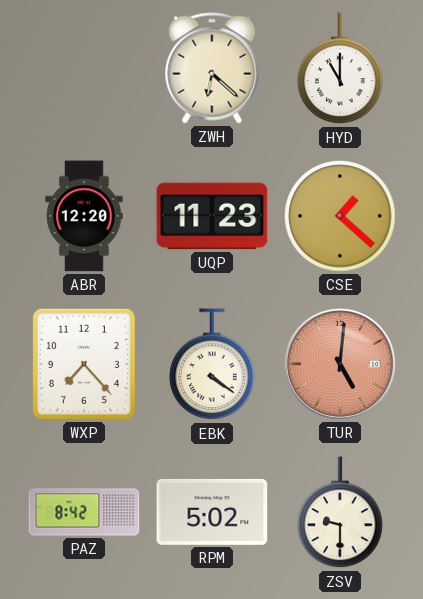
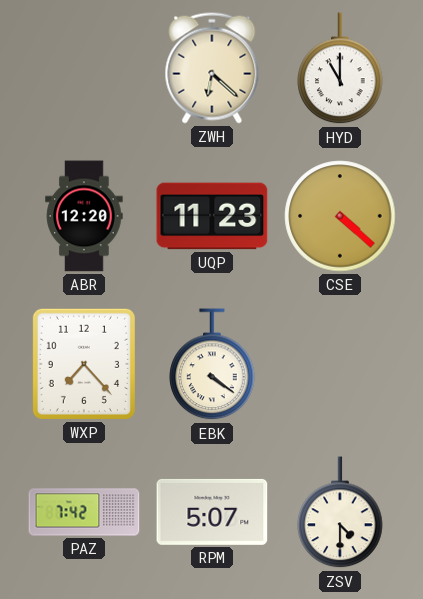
CSE: 1:22 -> 4:22 (340, 216)
TUR: 5:01 -> none (340, 364)
PAZ: 8:42 -> 7:42 (84, 512)
RPM: 5:02 -> 5:07 (212, 512)
ZSV: 9:30 -> 4:30 (340, 513)
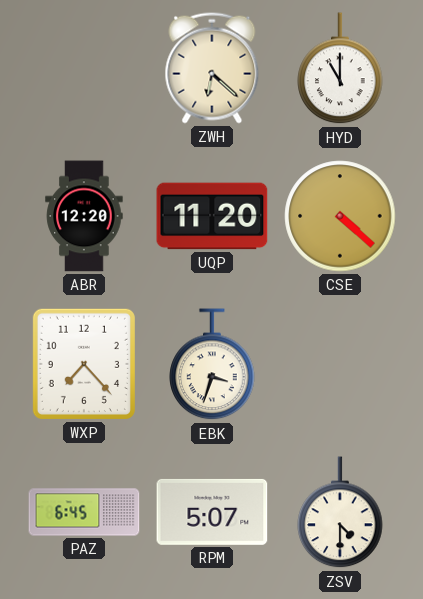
UQP: 11:23 -> 11:20 (212, 216)
EBK: 4:21 -> 3:33 (212, 365)
PAZ: 7:42 -> 6:45 (84, 512)
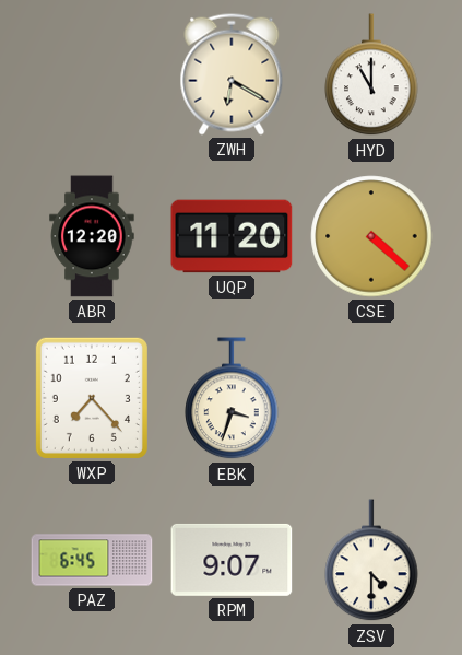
ZWH: 6:22 -> 6:20 (232, 74)
RPM: 5:07 -> 9:07 (232, 560)
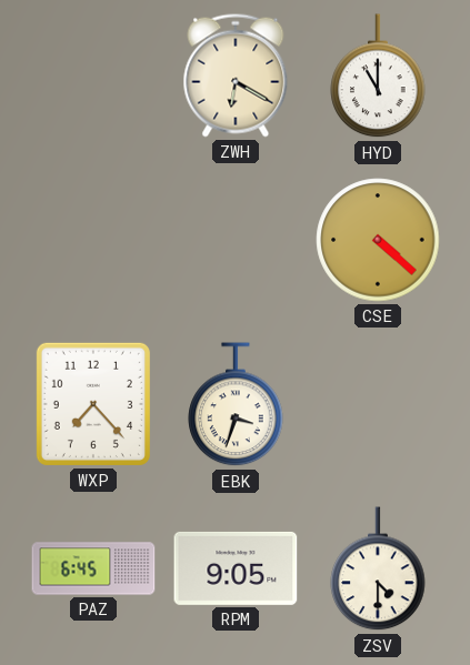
ABR: 12:20 -> none (92, 236)
UQP: 11:20 -> none (232, 236)
RPM: 9:07 -> 9:05 (236, 568)
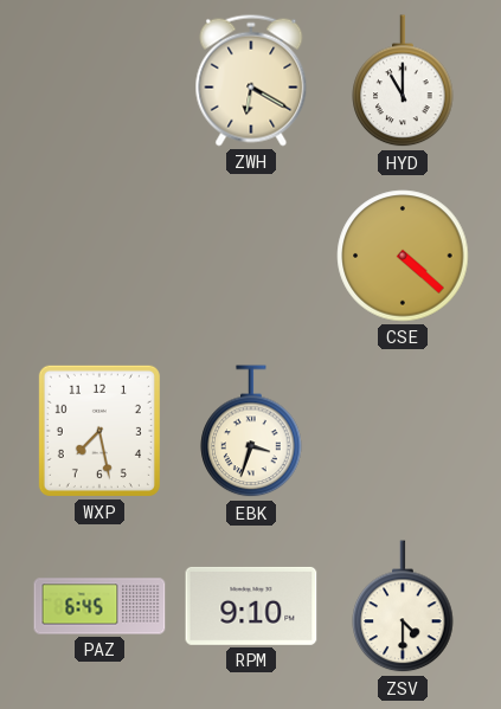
WXP: 7:23 -> 7:28 (99, 431)
RPM: 9:05 -> 9:10 (251, 606)
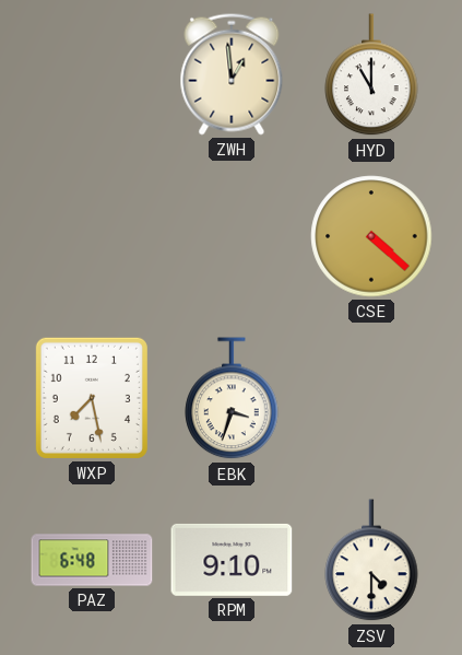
ZWH: 6:20 -> 12:59 (232, 74)
PAZ: 6:45 -> 6:48 (92, 560)
